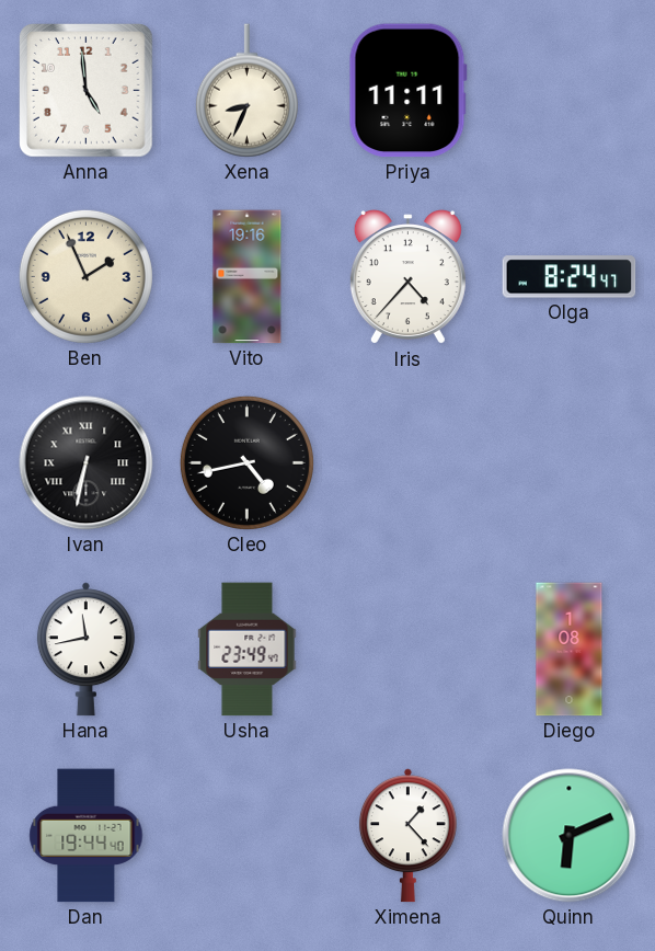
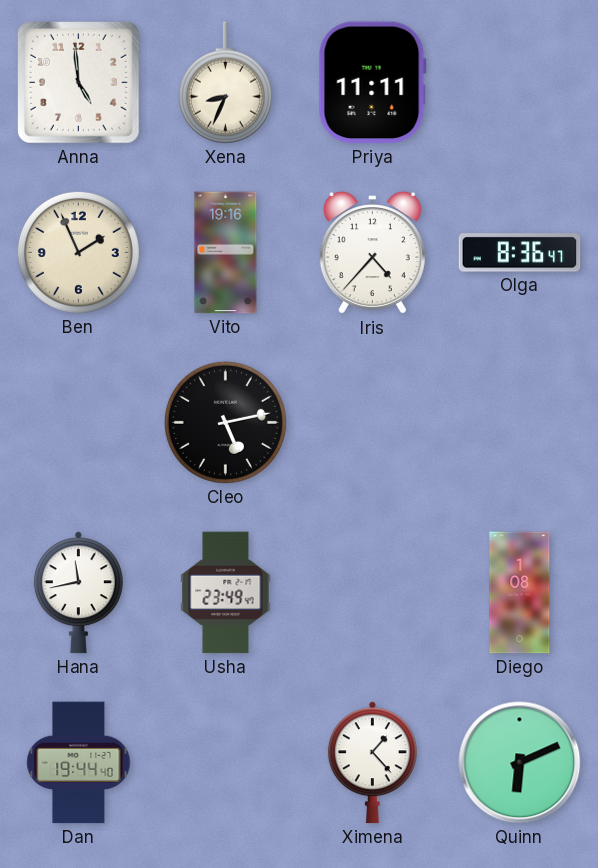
Olga: 8:24 -> 8:36 (520, 253)
Ivan: 6:32 -> none (87, 463)
Cleo: 4:43 -> 5:13 (225, 422)
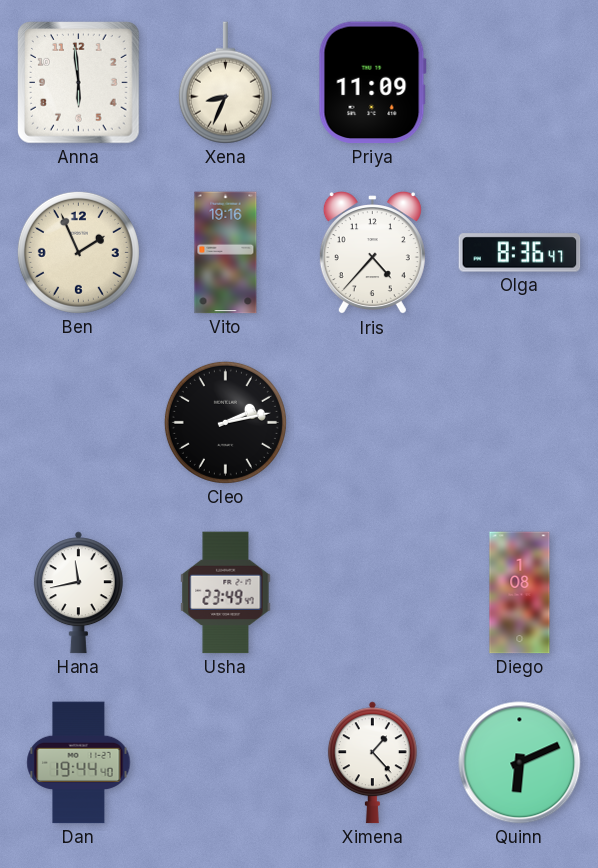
Anna: 4:59 -> 5:59 (79, 83)
Priya: 11:11 -> 11:09 (372, 83)
Cleo: 5:13 -> 2:13 (225, 422)
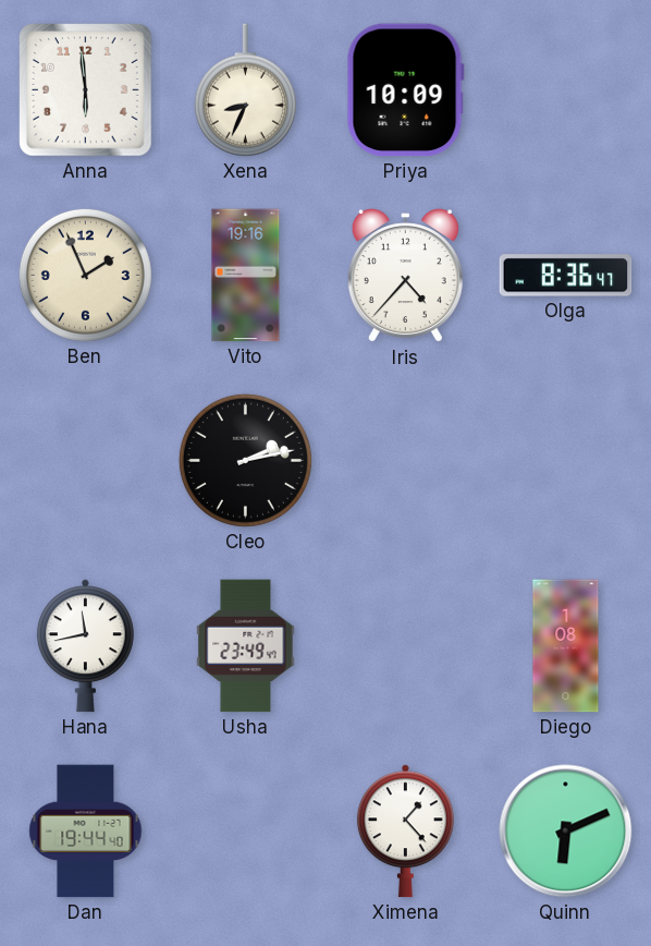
Priya: 11:09 -> 10:09 (405, 90)
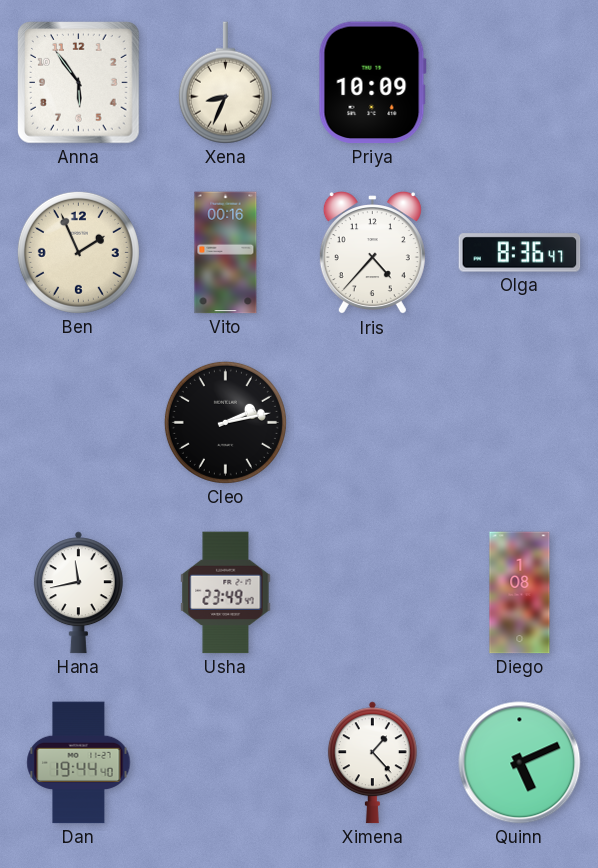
Anna: 5:59 -> 5:54 (79, 83)
Vito: 19:16 -> 00:16 (226, 253)
Quinn: 6:11 -> 5:11 (520, 763)
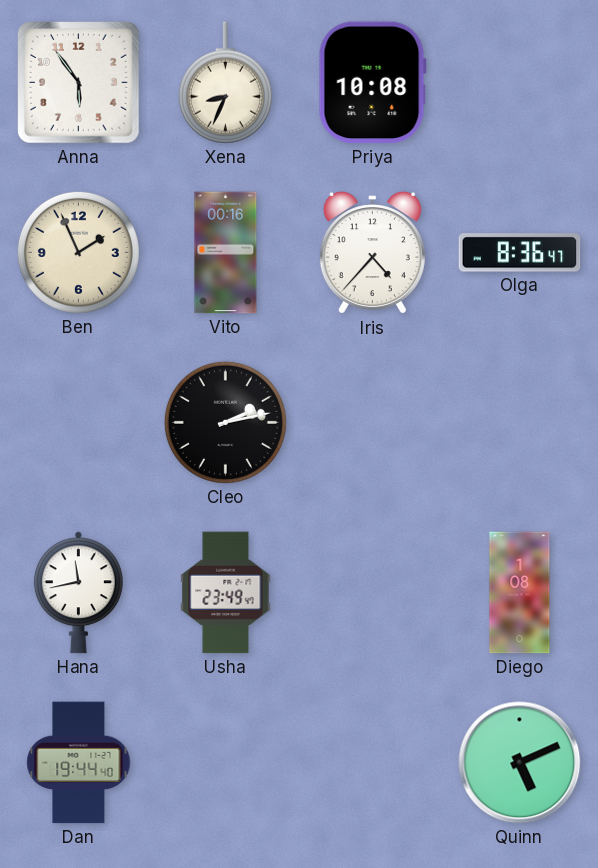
Priya: 10:09 -> 10:08 (372, 83)
Ximena: 1:23 -> none (372, 763)
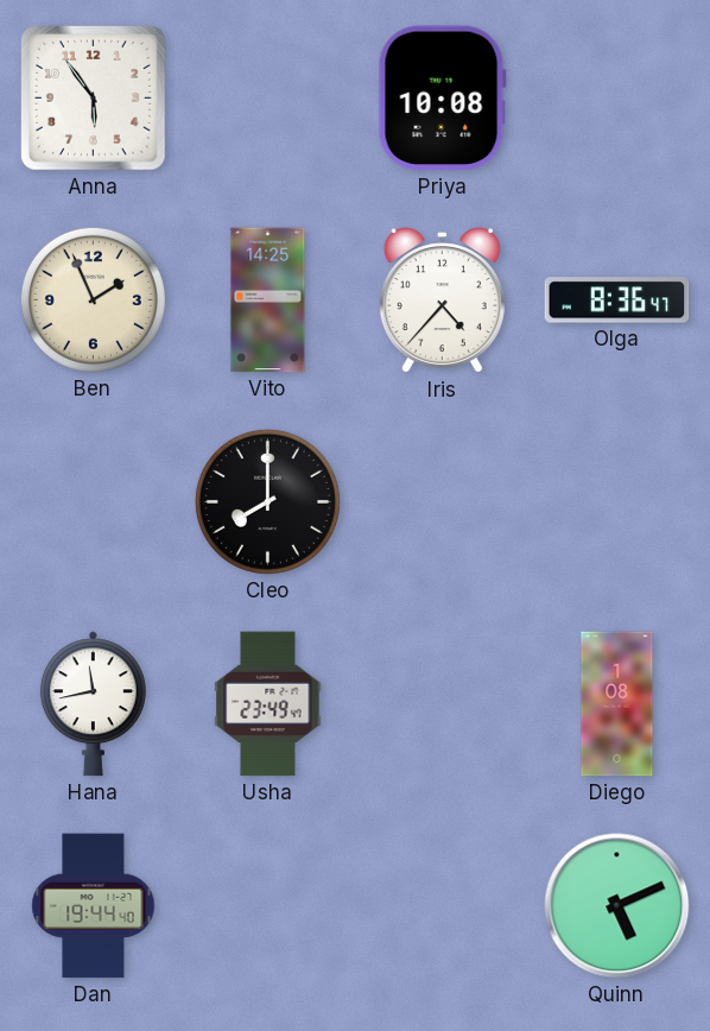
Xena: 8:34 -> none (225, 83)
Vito: 00:16 -> 14:25 (268, 301)
Cleo: 2:13 -> 8:00 (267, 501)
